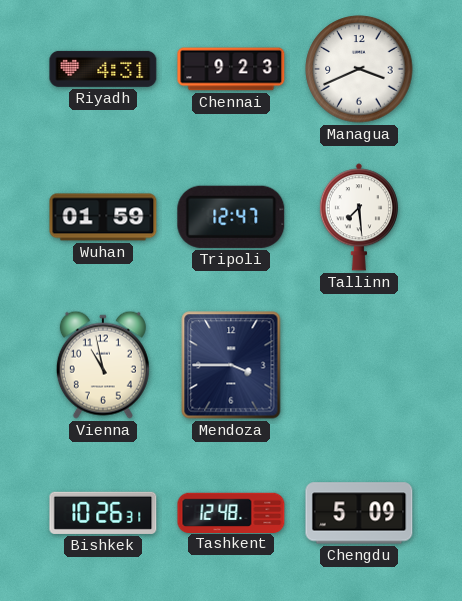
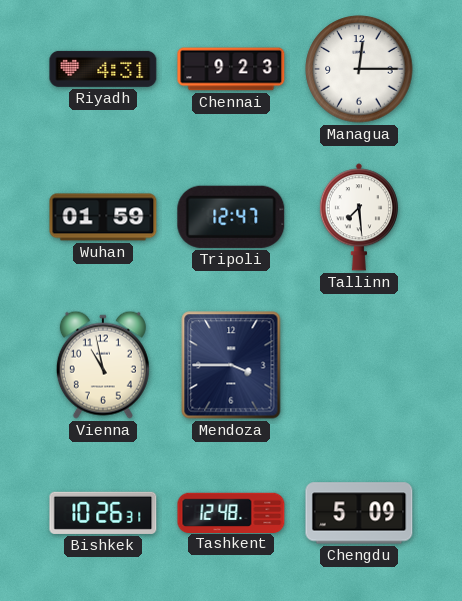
Managua: 3:41 -> 12:15 (359, 69)
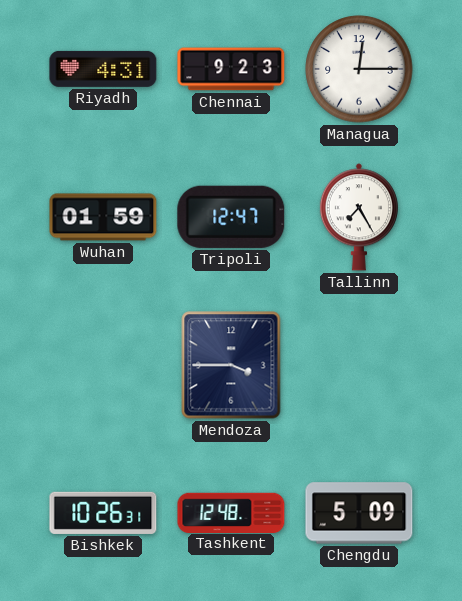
Tallinn: 7:29 -> 7:25 (359, 217)
Vienna: 10:58 -> none (103, 365)
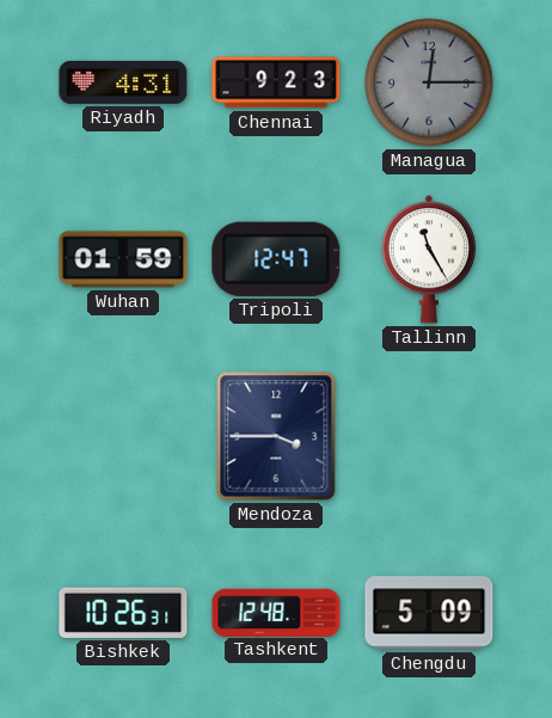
Managua dial: white -> grey (429, 82)
Tallinn: 7:25 -> 11:25 (429, 259)
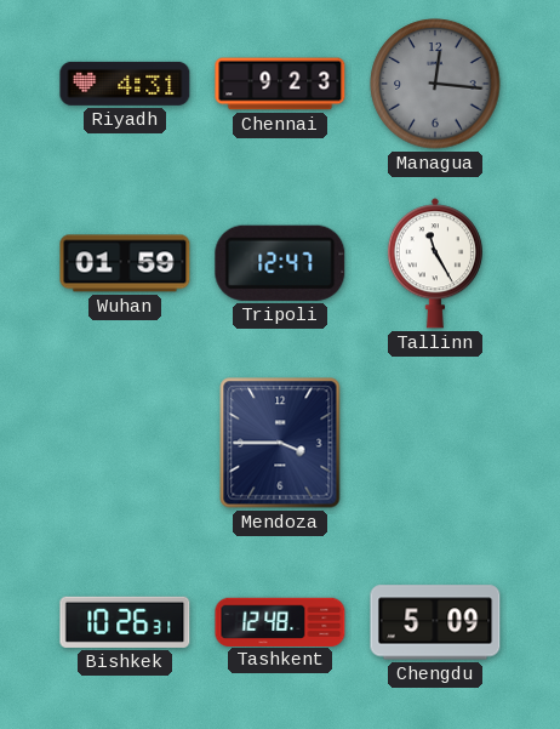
Managua: 12:15 -> 12:16 (435, 84)
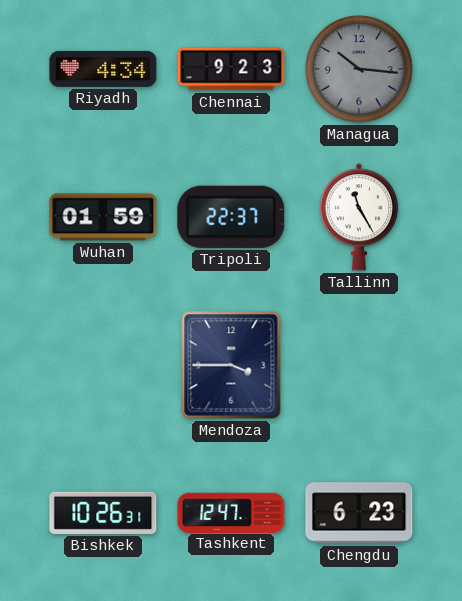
Riyadh: 4:31 -> 4:34 (103, 69)
Managua: 12:16 -> 10:16 (359, 69)
Tripoli: 12:47 -> 22:37 (231, 217)
Tashkent: 12:48 -> 12:47 (231, 512)
Chengdu: 5:09 -> 6:23 (359, 513)
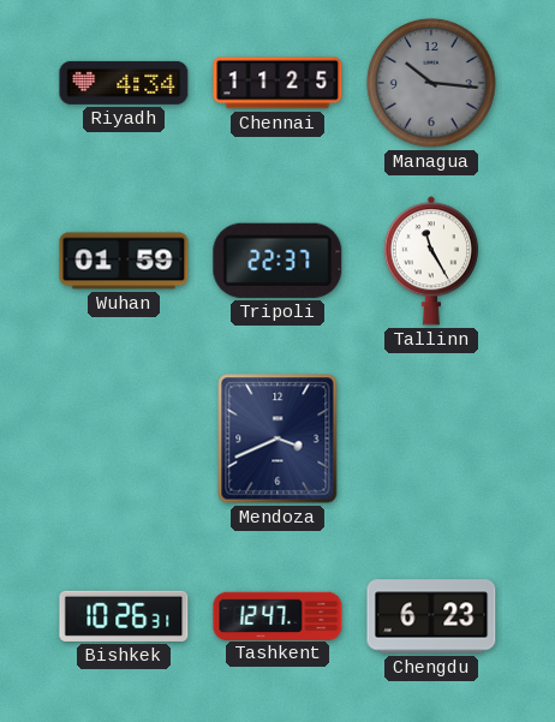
Chennai: 9:23 -> 11:25 (277, 83)
Mendoza: 3:45 -> 3:41 (277, 438)
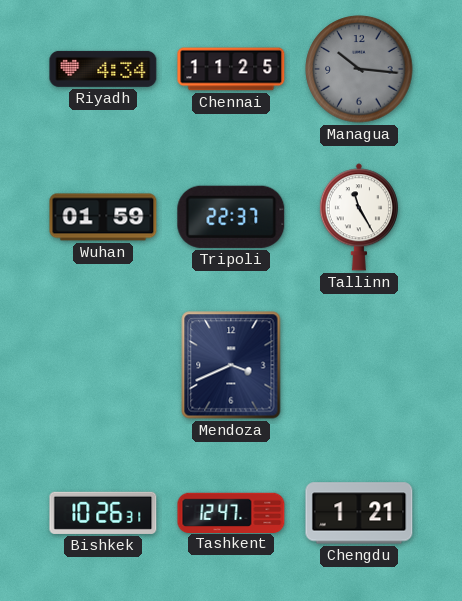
Chengdu: 6:23 -> 1:21 (359, 513)
